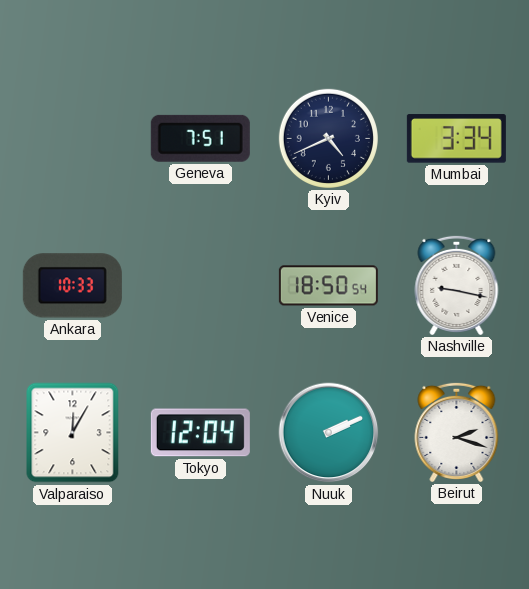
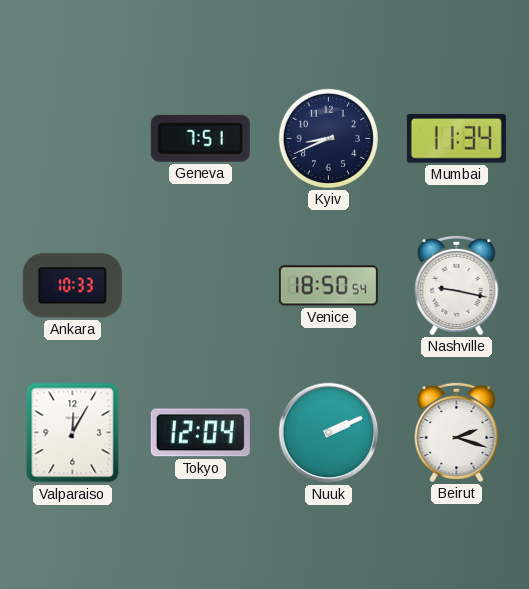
Kyiv: 4:41 -> 8:41 (328, 138)
Mumbai: 3:34 -> 11:34 (456, 139)
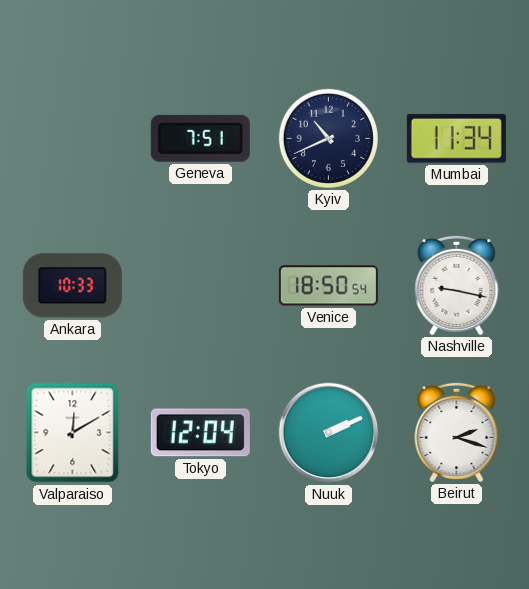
Kyiv: 8:41 -> 10:41 (328, 138)
Valparaiso: 12:05 -> 12:10 (73, 433)
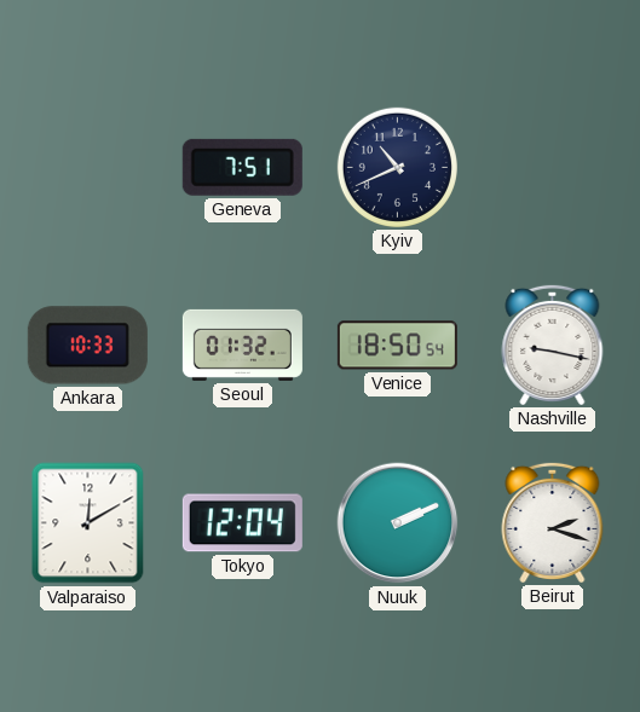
Mumbai: 11:34 -> none (456, 139)
Seoul: none -> 01:32 (242, 345)
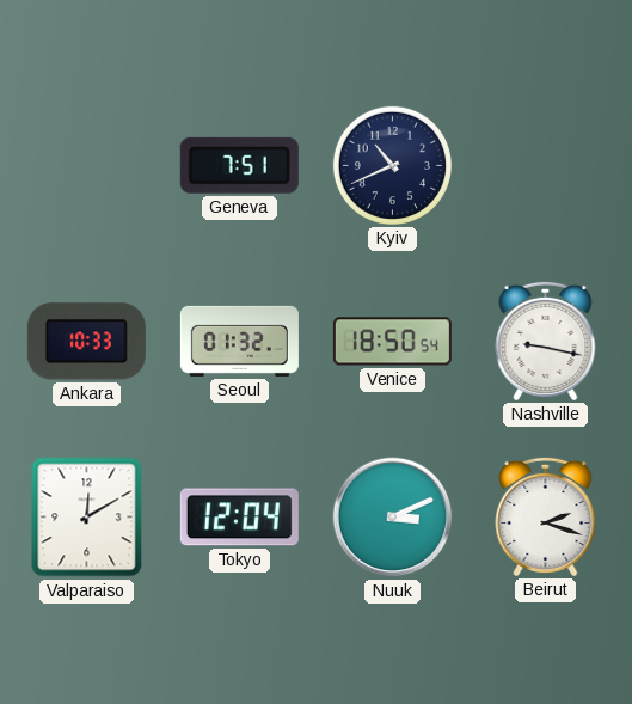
Nuuk: 2:11 -> 3:11 (393, 518)
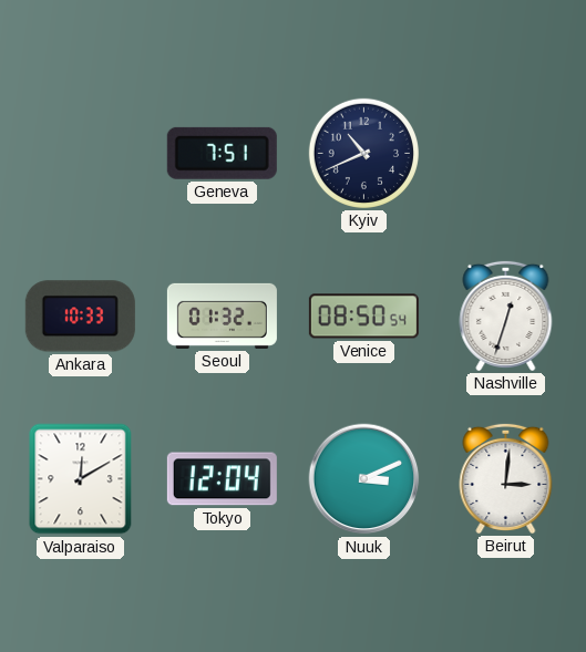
Venice: 18:50 -> 08:50 (363, 317)
Nashville: 9:17 -> 12:33 (506, 315)
Beirut: 2:18 -> 3:01 (506, 478)
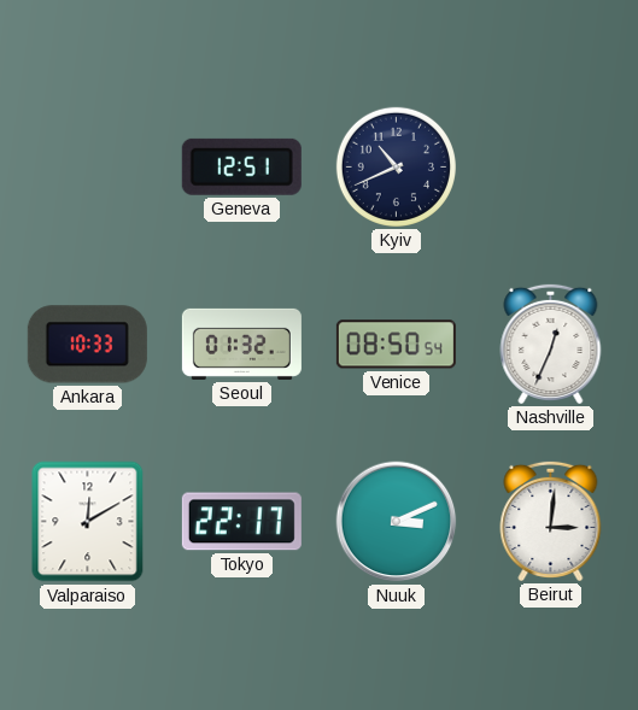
Geneva: 7:51 -> 12:51 (241, 166)
Nashville: 12:33 -> 12:34 (551, 344)
Tokyo: 12:04 -> 22:17 (241, 522)
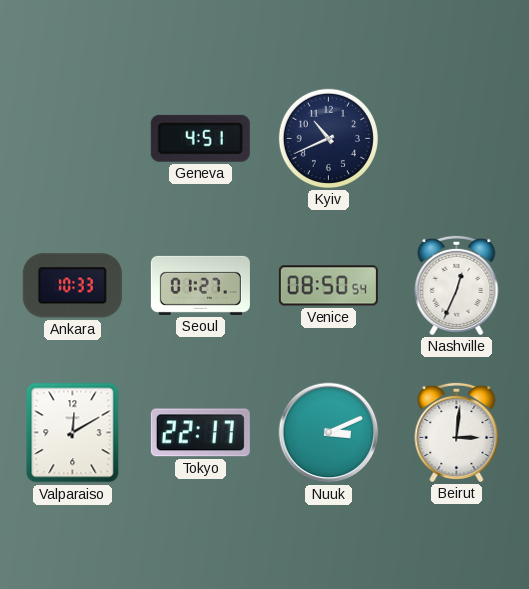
Geneva: 12:51 -> 4:51 (200, 138)
Seoul: 01:32 -> 01:27 (200, 285)
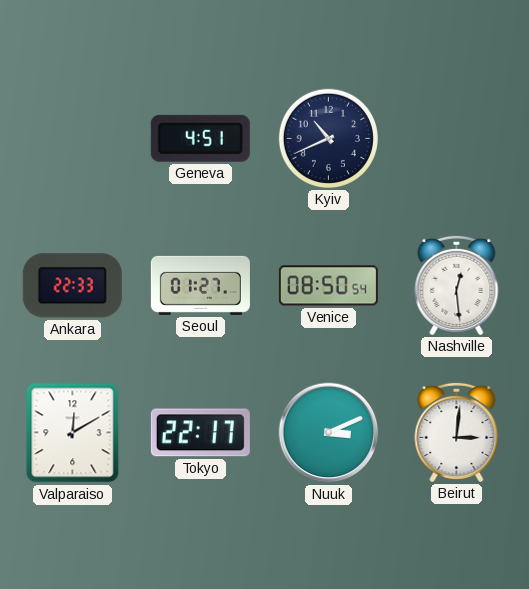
Ankara: 10:33 -> 22:33 (72, 286)
Nashville: 12:34 -> 12:29 (457, 285)
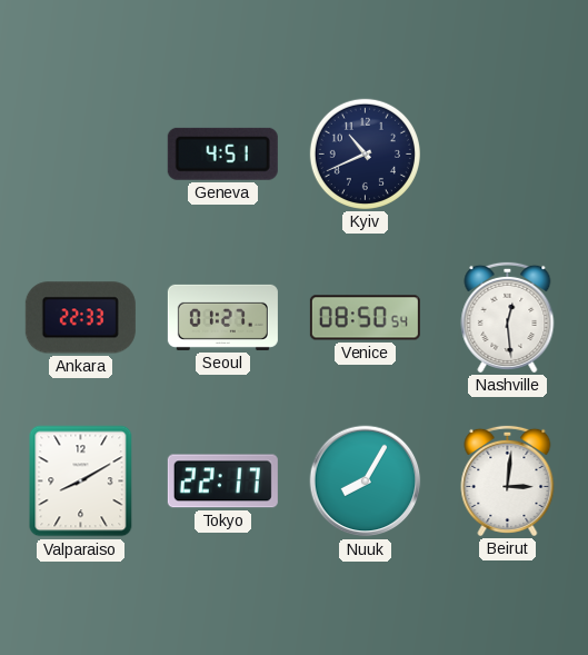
Valparaiso: 12:10 -> 8:10 (81, 482)
Nuuk: 3:11 -> 8:05 (366, 482)
